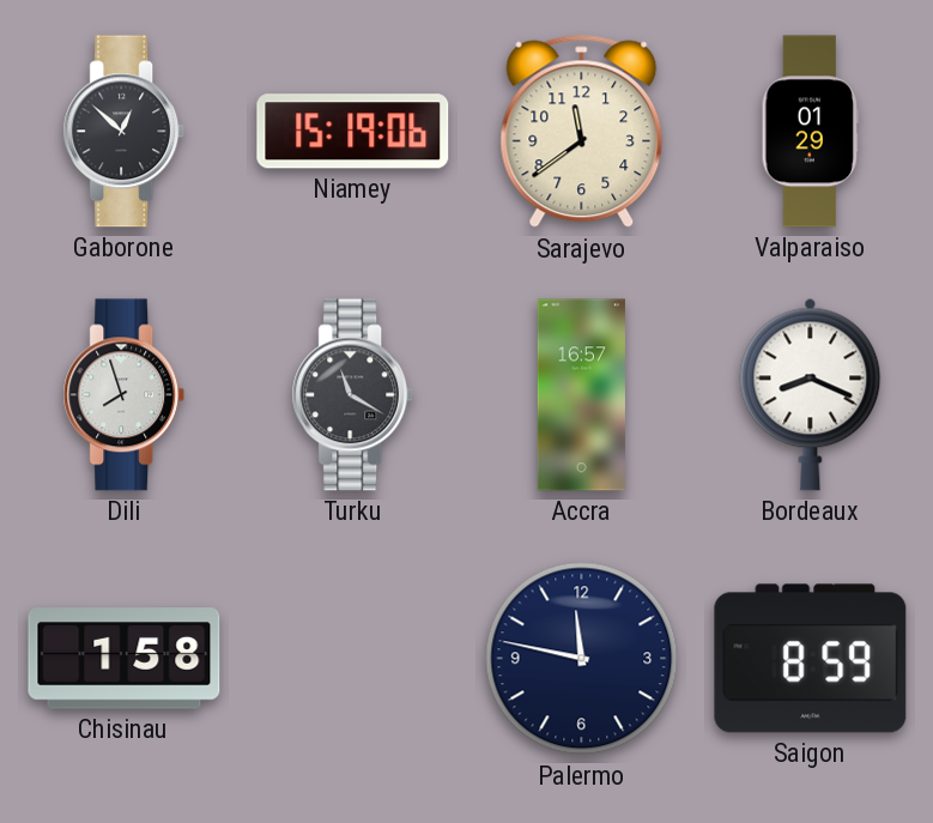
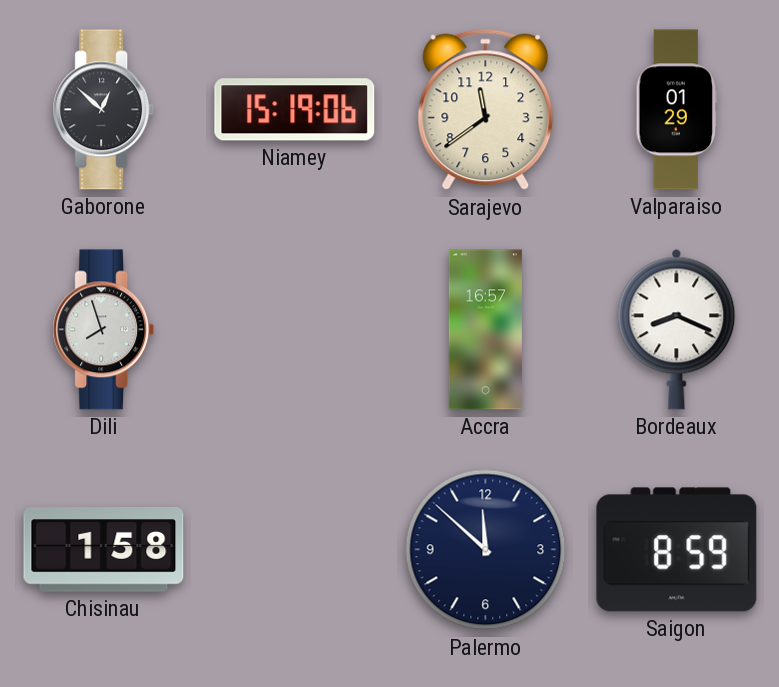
Turku: 11:20 -> none (353, 395)
Palermo: 11:47 -> 11:52 (486, 550)
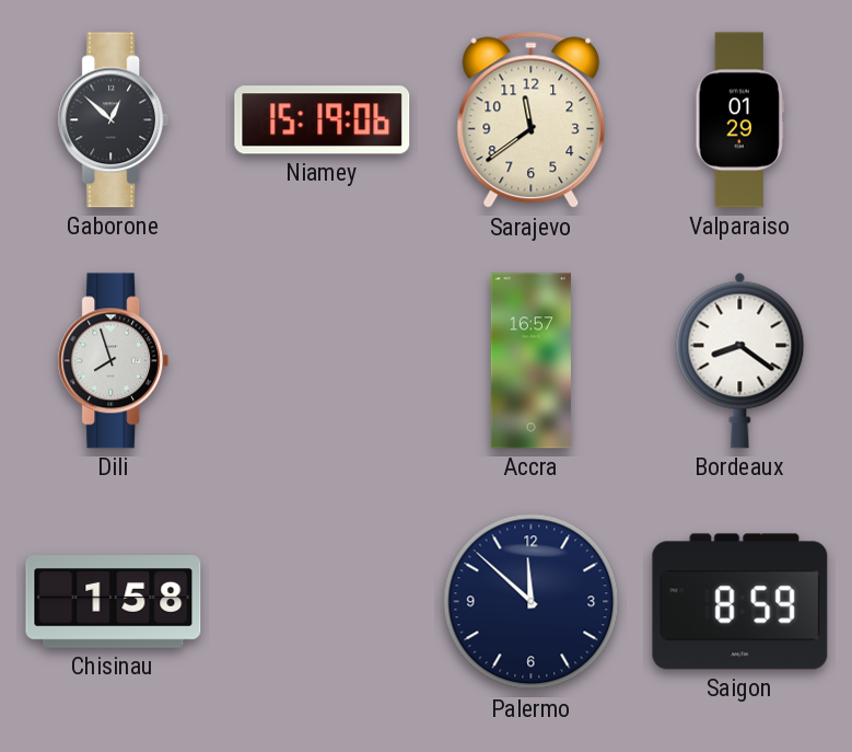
Bordeaux: 8:19 -> 8:21 (740, 360)
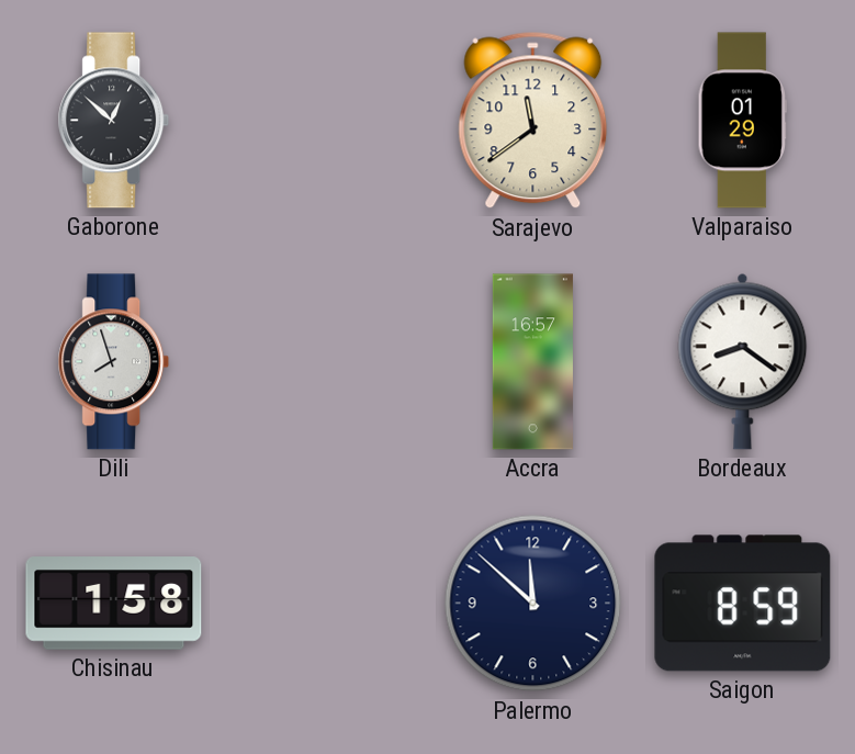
Niamey: 15:19 -> none (323, 120)
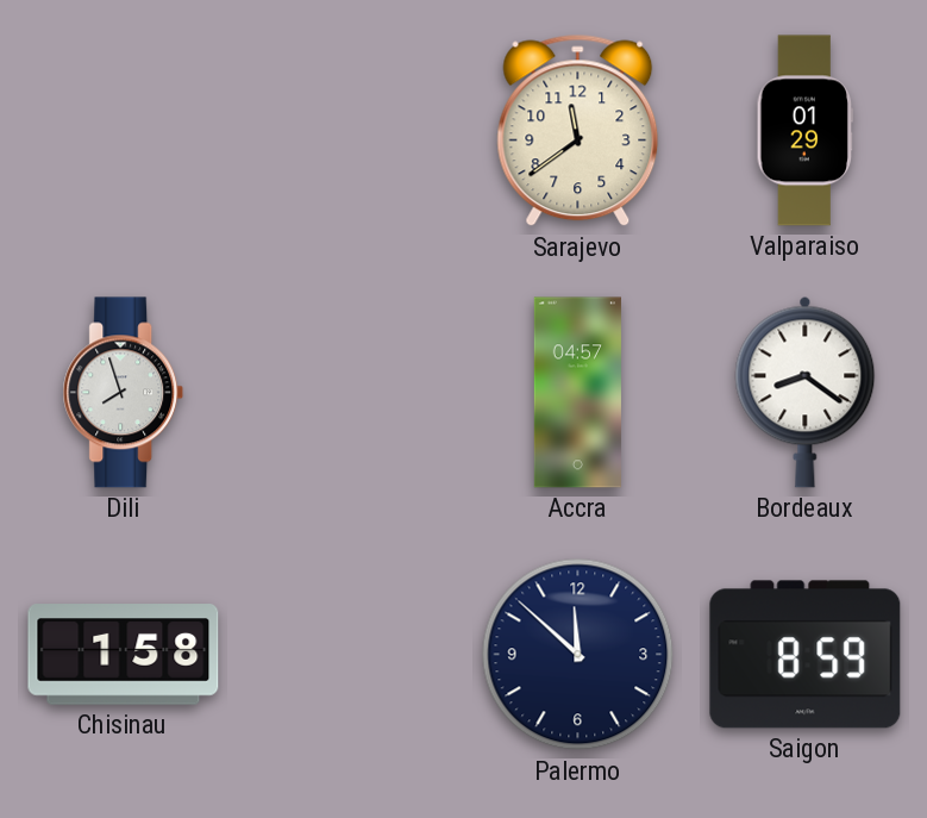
Gaborone: 12:52 -> none (114, 121)
Accra: 16:57 -> 04:57 (577, 393)
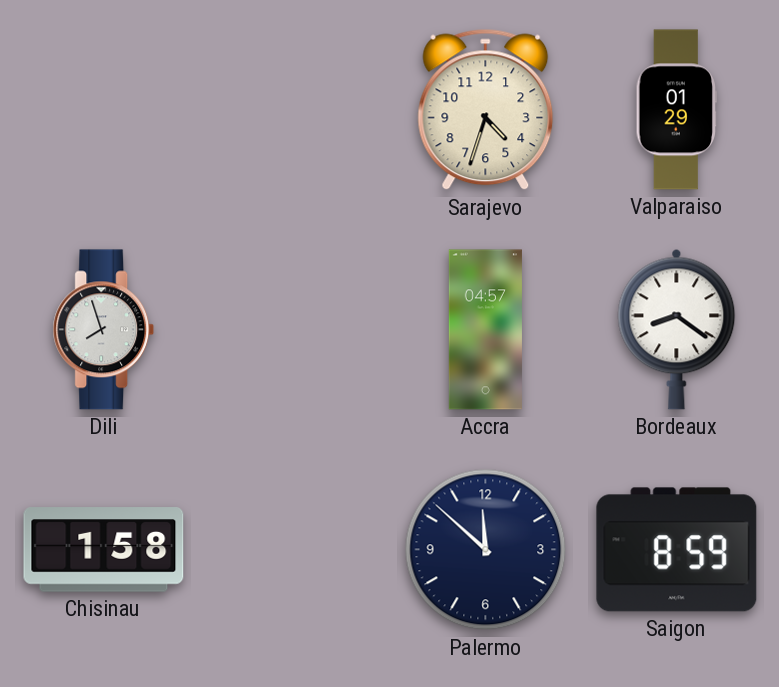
Sarajevo: 11:39 -> 4:33 (486, 110)
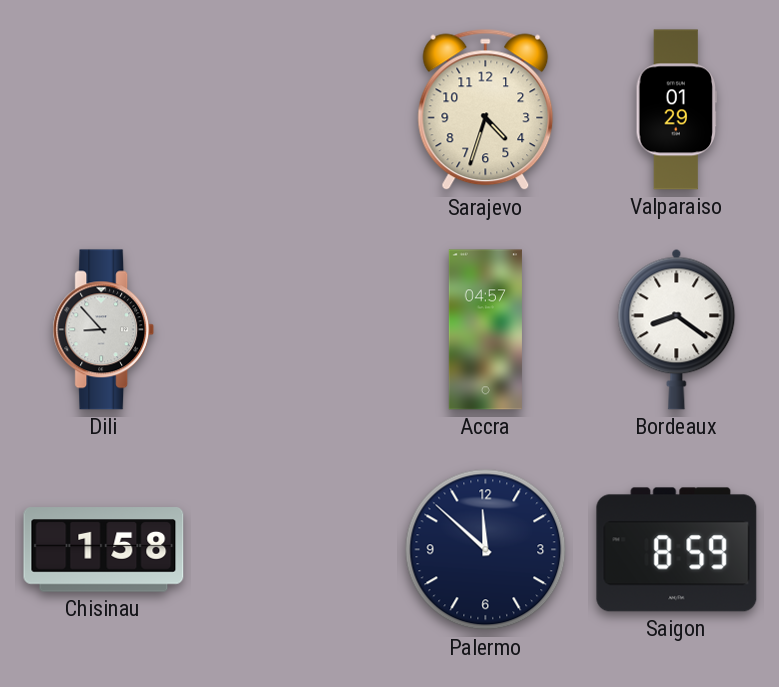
Dili: 7:57 -> 8:53 (104, 330)
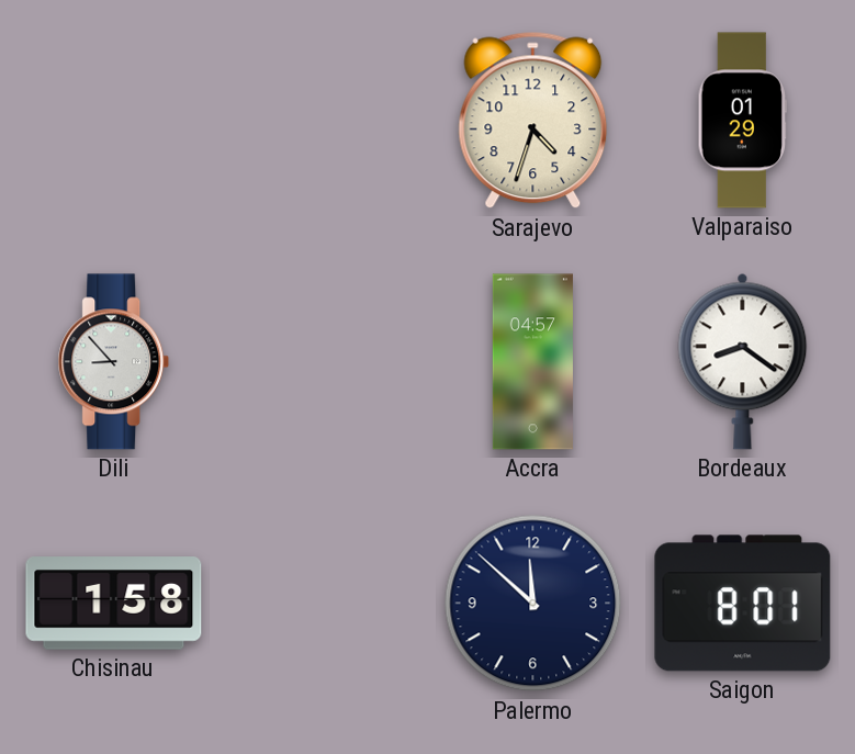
Saigon: 8:59 -> 8:01 (743, 604)
